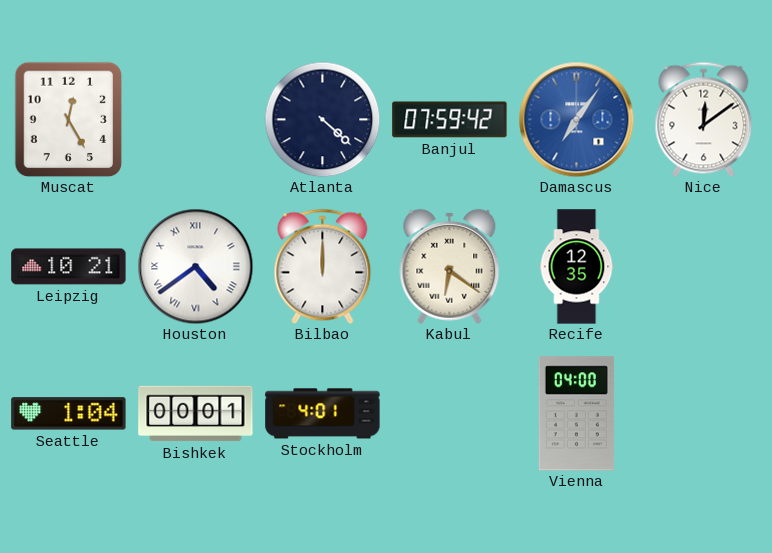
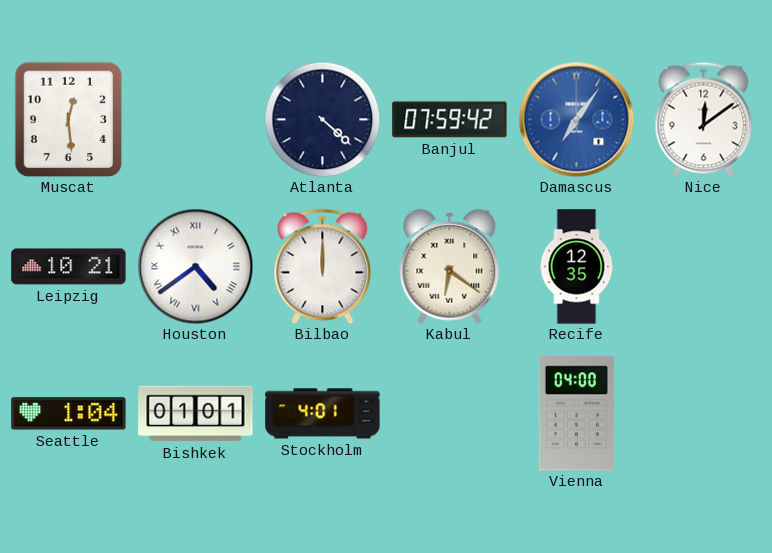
Muscat: 12:25 -> 12:29 (69, 119)
Bishkek: 00:01 -> 01:01 (196, 414)
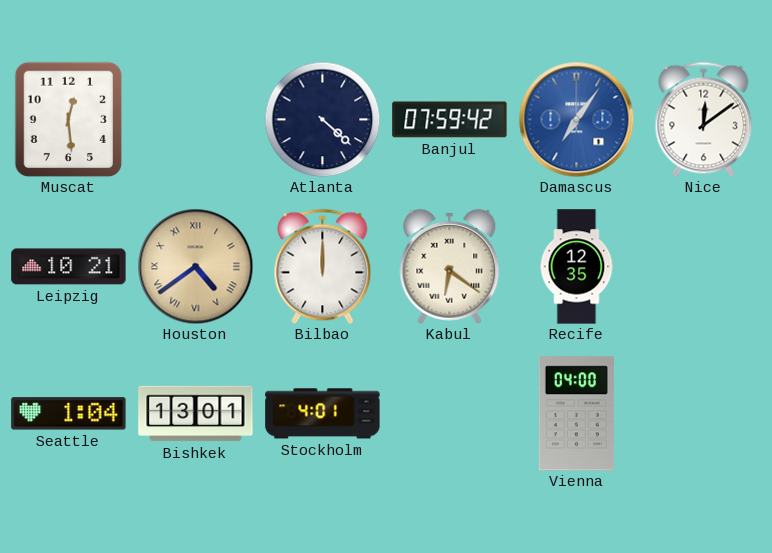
Houston dial: white -> champagne (195, 266)
Bishkek: 01:01 -> 13:01 (196, 414)
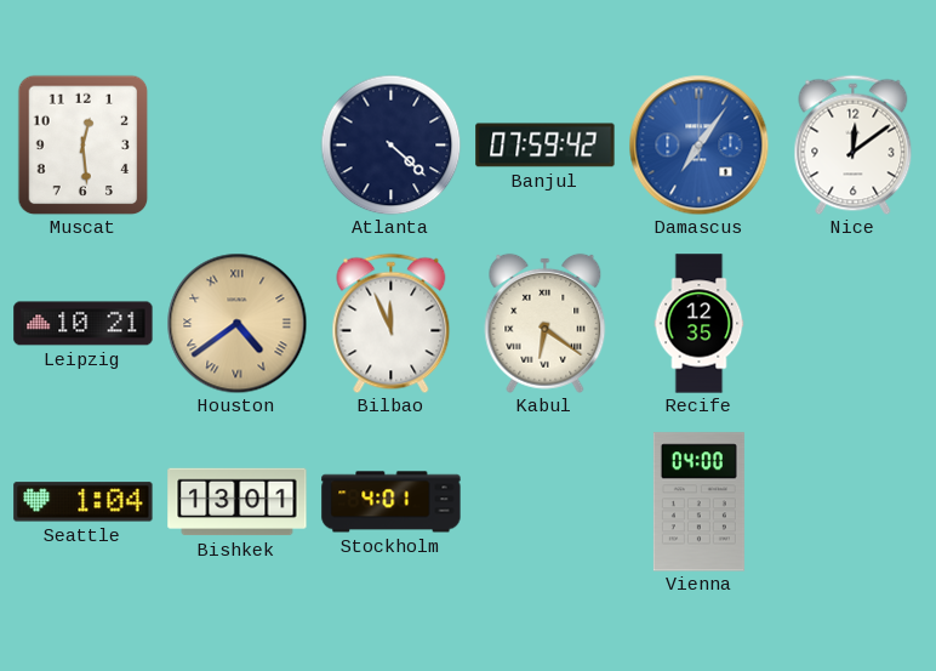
Bilbao: 12:00 -> 11:56 (392, 323)
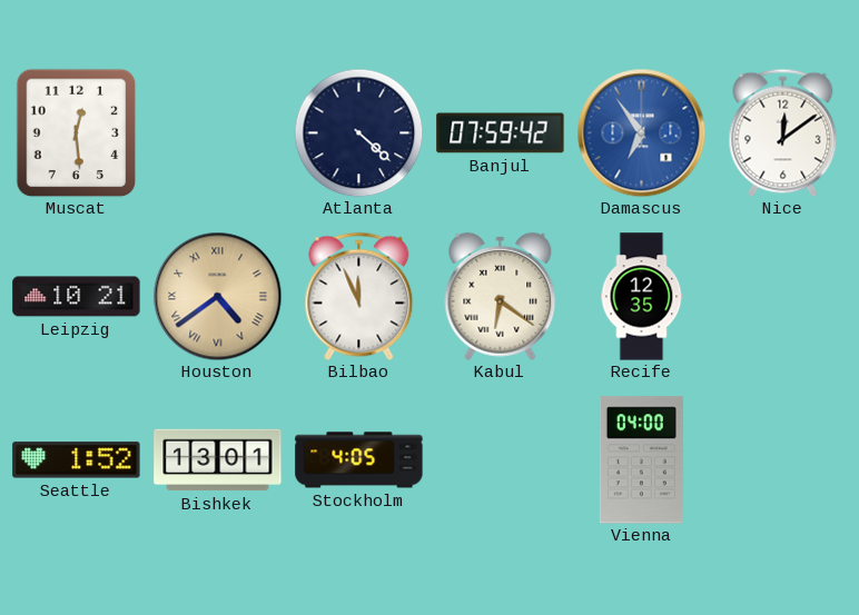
Damascus: 7:06 -> 6:54 (641, 132)
Seattle: 1:04 -> 1:52 (77, 460)
Stockholm: 4:01 -> 4:05 (359, 460)
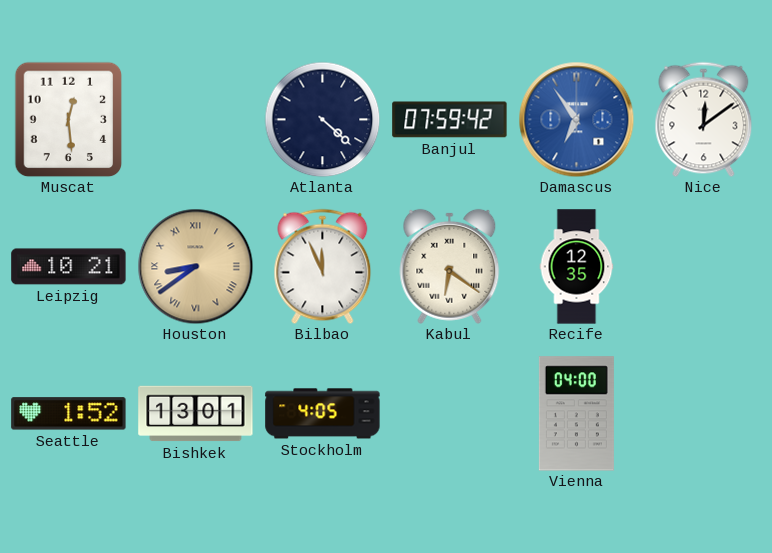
Houston: 4:39 -> 8:39 (195, 266)
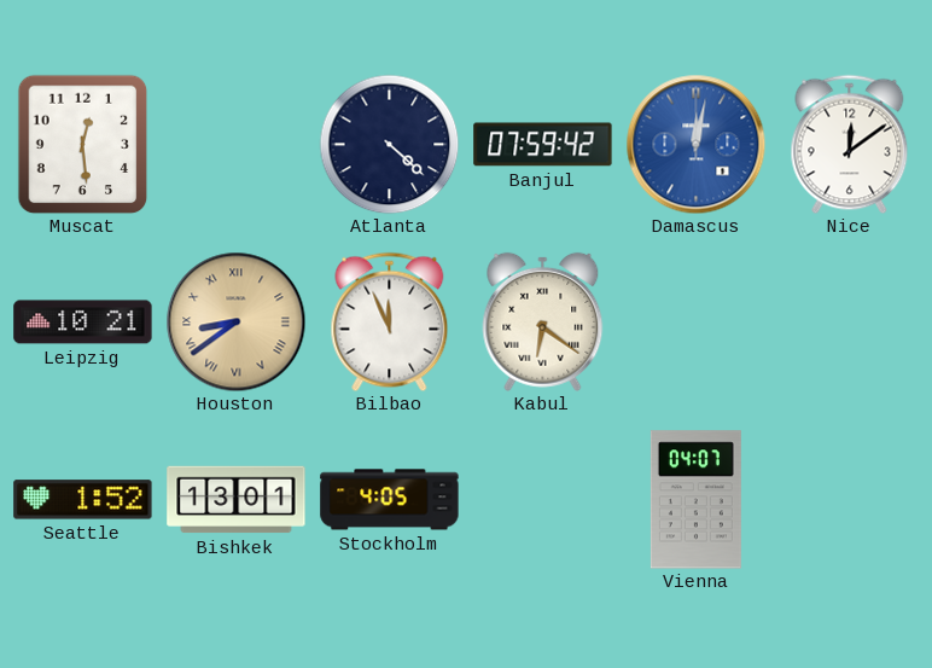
Damascus: 6:54 -> 12:02 (695, 144)
Recife: 12:35 -> none (577, 267)
Vienna: 04:00 -> 04:07 (695, 500)
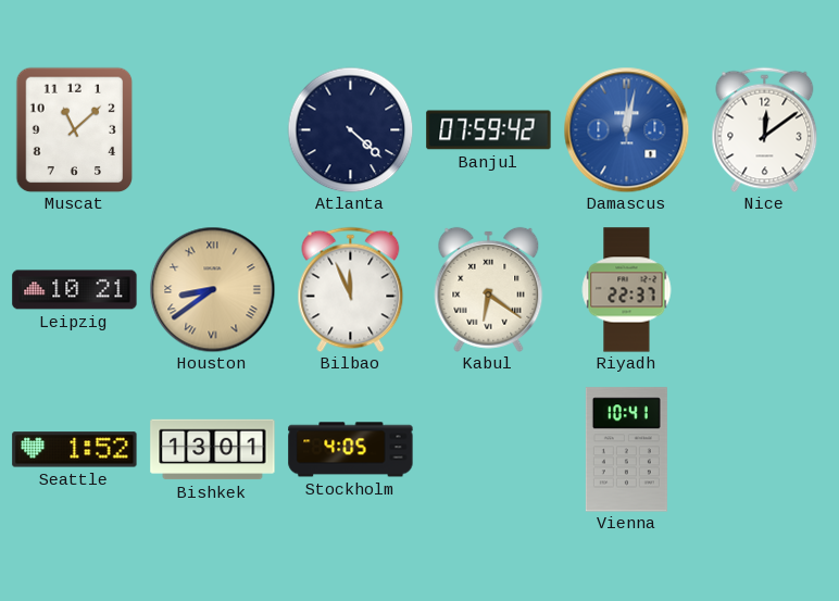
Muscat: 12:29 -> 11:08 (75, 129)
Riyadh: none -> 22:37 (627, 290)
Vienna: 04:07 -> 10:41 (626, 450)
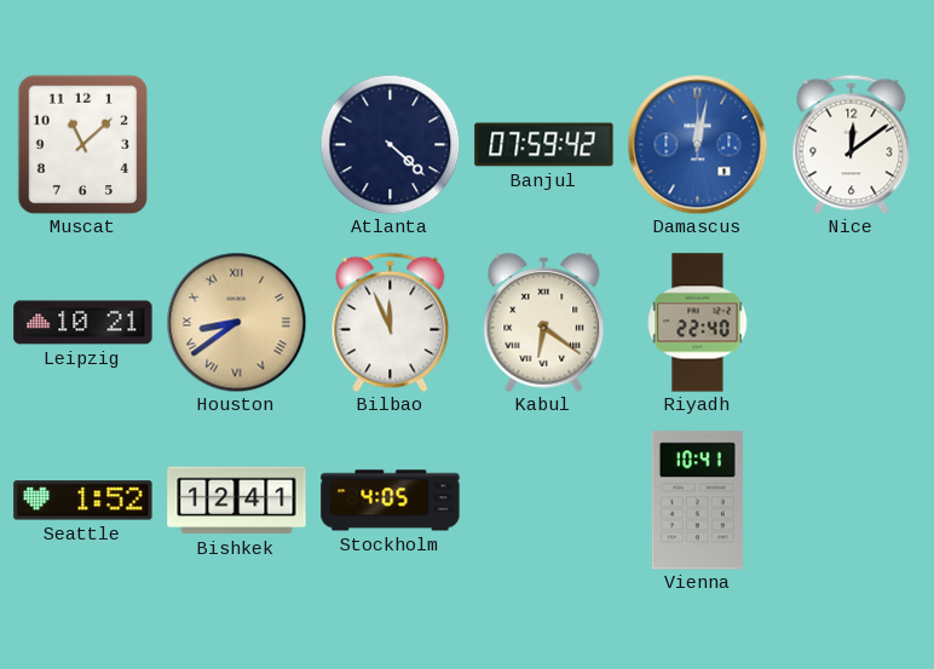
Riyadh: 22:37 -> 22:40 (698, 323)
Bishkek: 13:01 -> 12:41 (237, 501)
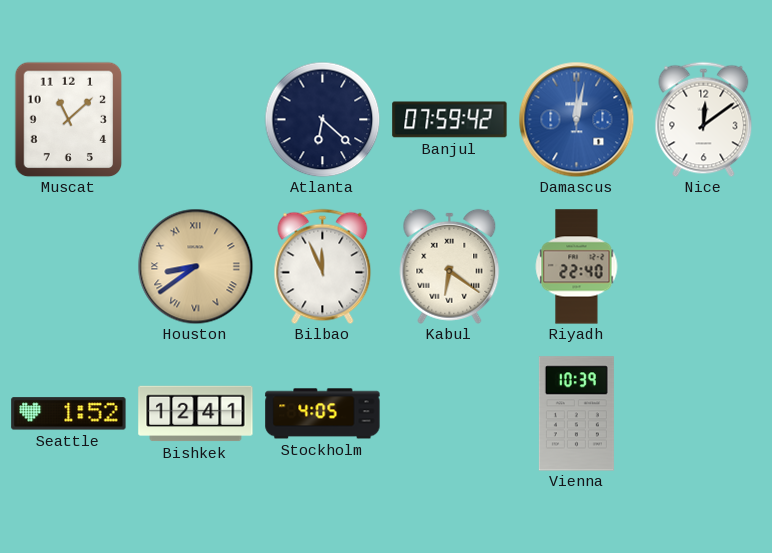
Atlanta: 4:22 -> 6:22 (322, 119)
Leipzig: 10:21 -> none (83, 323)
Vienna: 10:41 -> 10:39 (576, 414)
